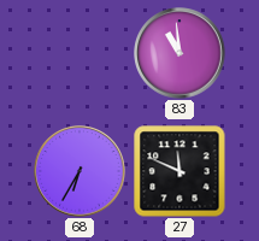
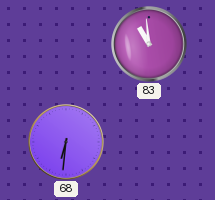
68: 6:35 -> 6:31 (66, 142)
27: 11:49 -> none (179, 171)
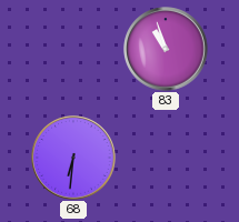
83: 10:59 -> 10:57 (166, 49)
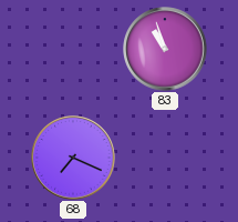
68: 6:31 -> 7:19 (73, 158)
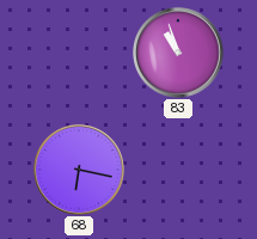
68: 7:19 -> 6:17 (79, 170)
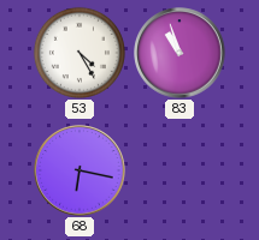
53: none -> 4:25 (80, 53)
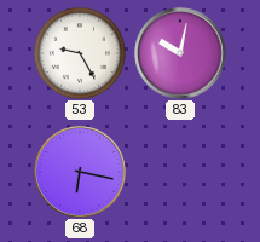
53: 4:25 -> 9:25 (80, 53)
83: 10:57 -> 10:02 (180, 53)
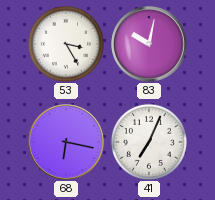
53: 9:25 -> 3:25 (66, 44)
41: none -> 7:04 (149, 142)
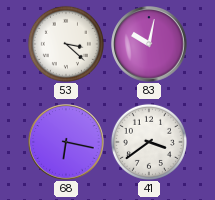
53: 3:25 -> 3:22 (66, 44)
41: 7:04 -> 3:39 (149, 142)
